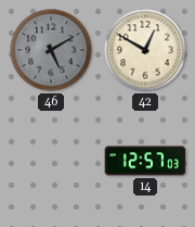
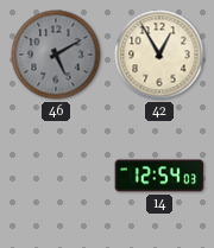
42: 12:50 -> 12:55 (159, 55)
14: 12:57 -> 12:54 (159, 176)
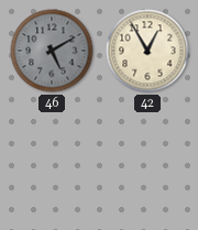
14: 12:54 -> none (159, 176)
